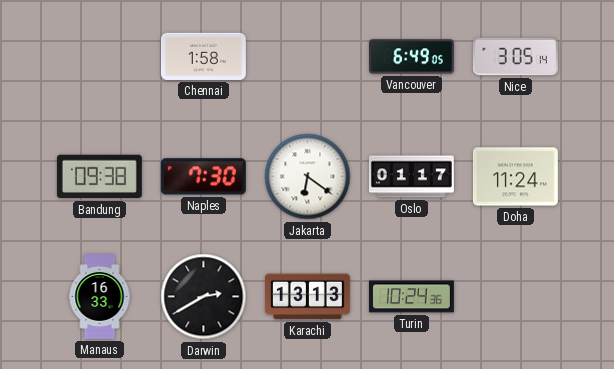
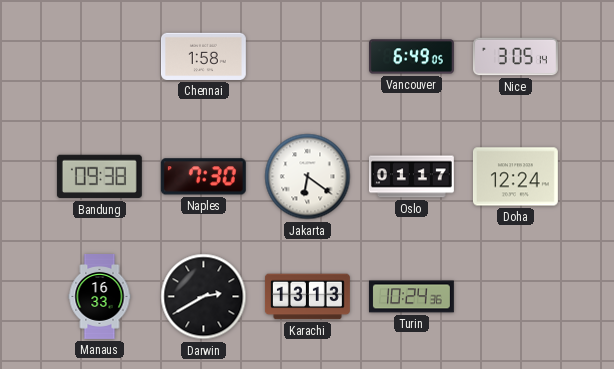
Doha: 11:24 -> 12:24 (515, 177)
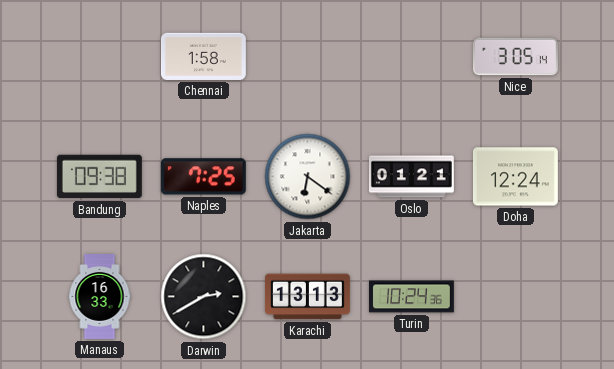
Vancouver: 6:49 -> none (412, 57)
Naples: 7:30 -> 7:25 (203, 177)
Oslo: 01:17 -> 01:21 (411, 177)
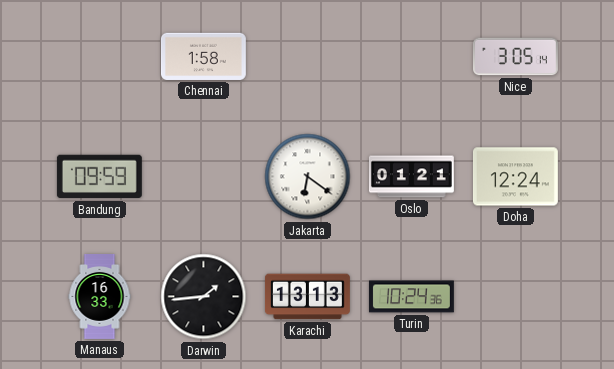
Bandung: 09:38 -> 09:59 (99, 177)
Naples: 7:25 -> none (203, 177)
Darwin: 2:40 -> 1:44 (204, 297)
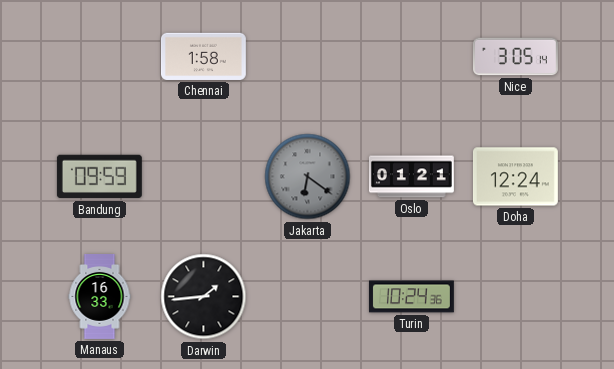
Jakarta dial: white -> grey (308, 177)
Karachi: 13:13 -> none (307, 297)
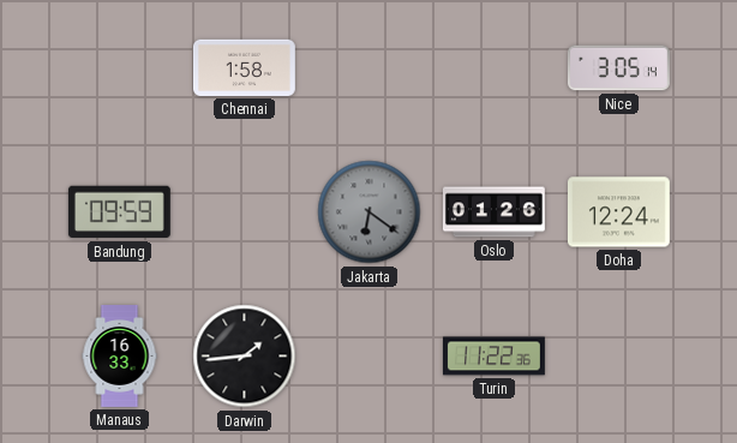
Oslo: 01:21 -> 01:26 (493, 212)
Turin: 10:24 -> 11:22 (493, 357)
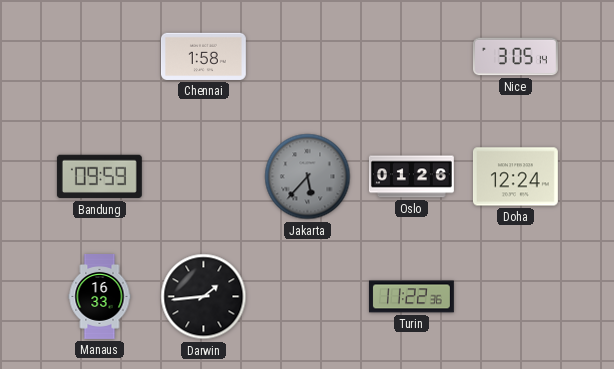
Jakarta: 6:21 -> 5:37 (308, 177)
